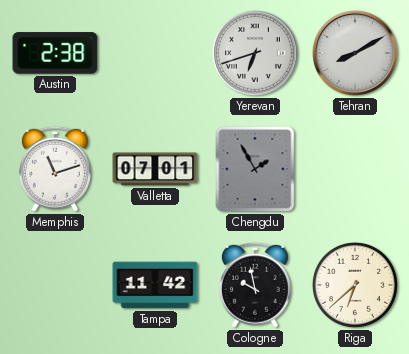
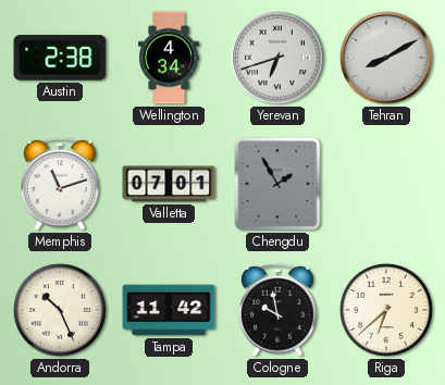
Wellington: none -> 4:34 (169, 58)
Andorra: none -> 10:26 (60, 310)
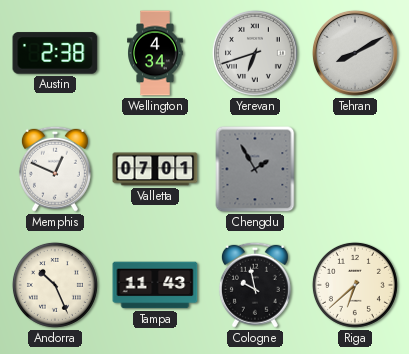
Memphis: 11:12 -> 12:49 (55, 169)
Tampa: 11:42 -> 11:43 (155, 285)
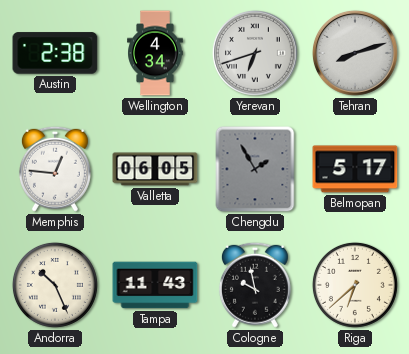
Tehran: 8:10 -> 8:12 (355, 53)
Memphis: 12:49 -> 12:46 (55, 169)
Valletta: 07:01 -> 06:05 (155, 169)
Belmopan: none -> 5:17 (355, 169)
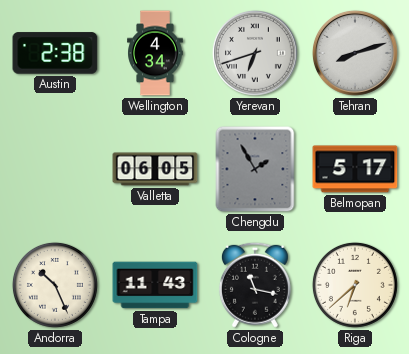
Memphis: 12:46 -> none (55, 169)
Cologne: 9:58 -> 11:17 (255, 285)
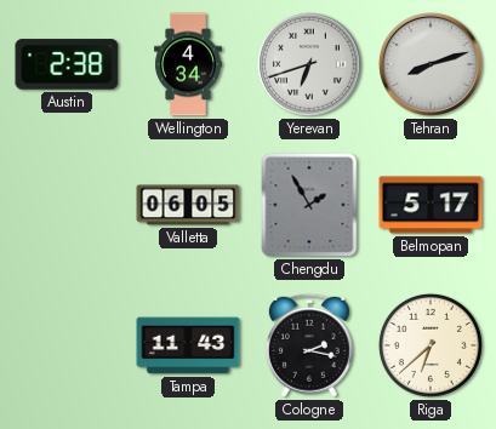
Andorra: 10:26 -> none (55, 285)
Cologne: 11:17 -> 2:17 (309, 345)
